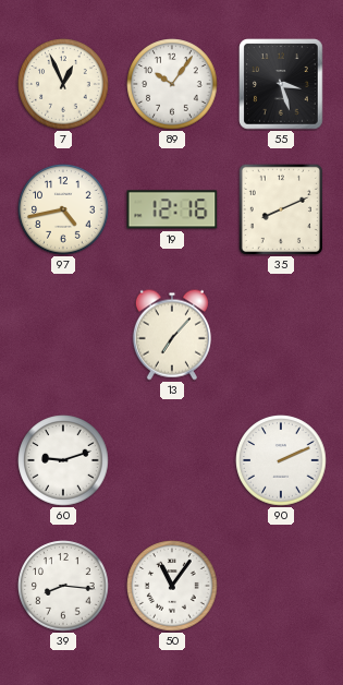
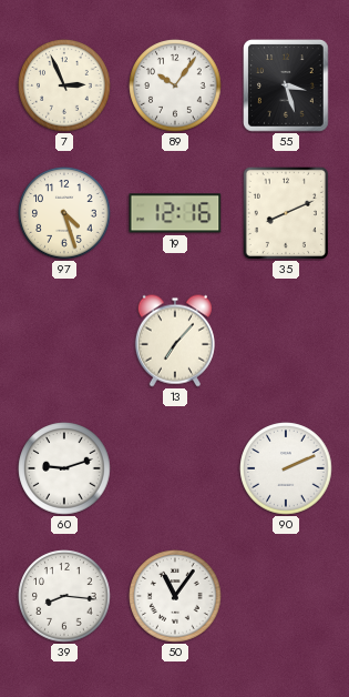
7: 12:56 -> 2:56 (64, 85)
97: 4:43 -> 4:27 (64, 213)
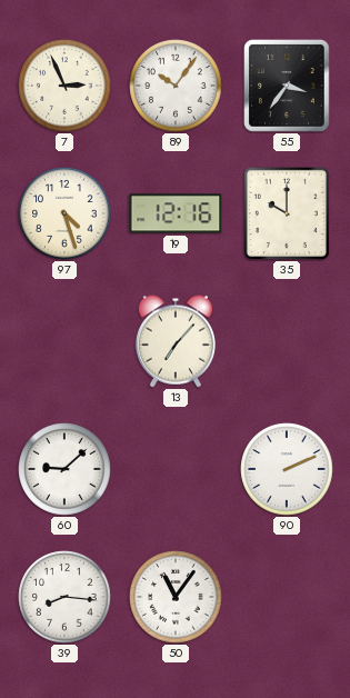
55: 3:27 -> 3:36 (287, 86)
35: 8:11 -> 10:00 (287, 213)
60: 9:12 -> 9:08 (64, 469)
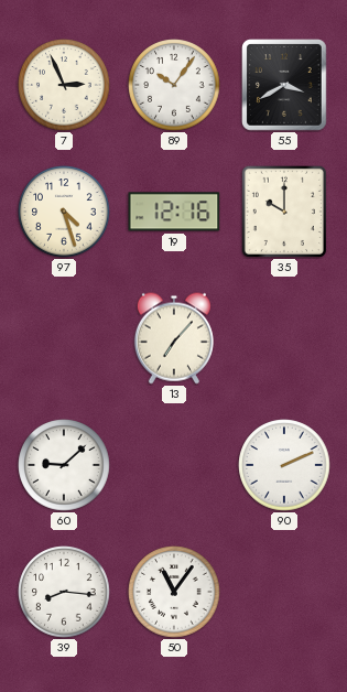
55: 3:36 -> 3:40 (284, 85)
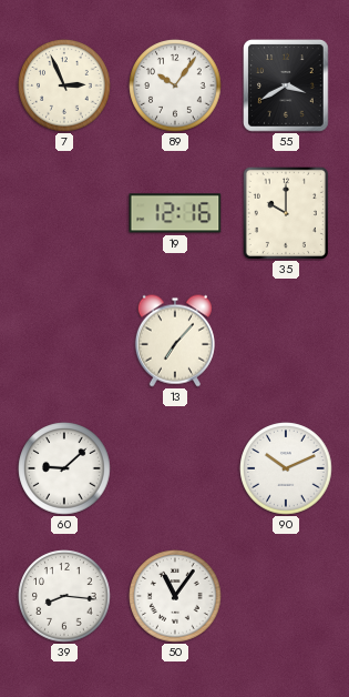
97: 4:27 -> none (64, 212)
90: 2:11 -> 10:11 (286, 468)
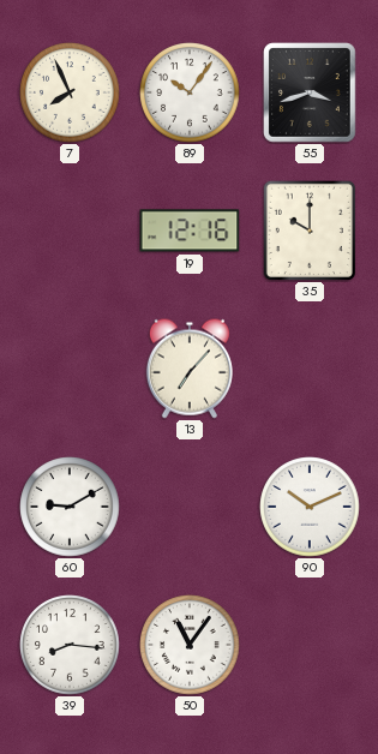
7: 2:56 -> 7:56 (70, 92)
55: 3:40 -> 3:42 (310, 92)
60: 9:08 -> 9:10 (70, 507)
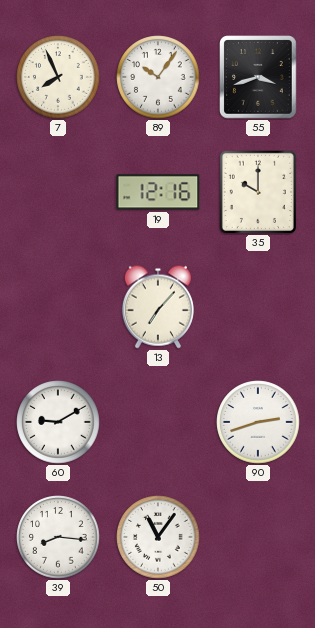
90: 10:11 -> 2:42 (258, 422)
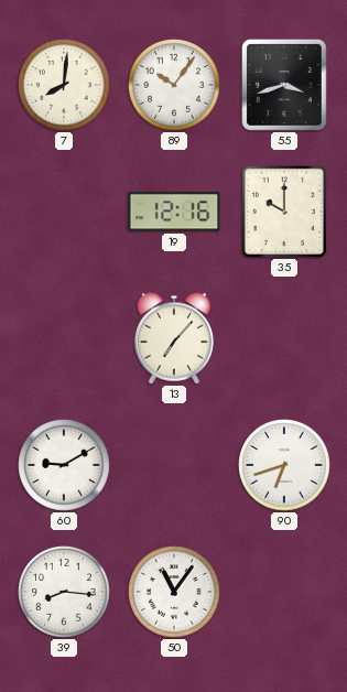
7: 7:56 -> 8:01 (64, 85)
90: 2:42 -> 6:42 (284, 465)
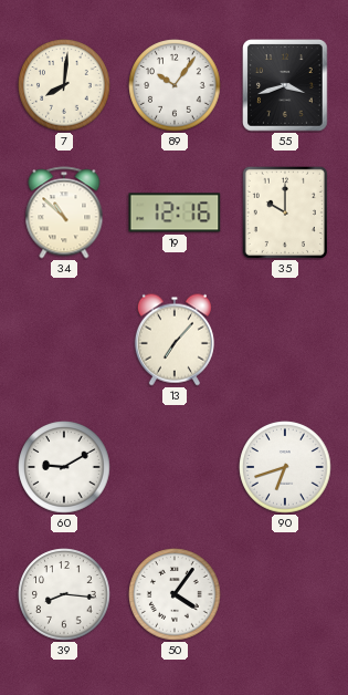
34: none -> 10:52 (64, 212)
50: 11:06 -> 4:06 (175, 594)
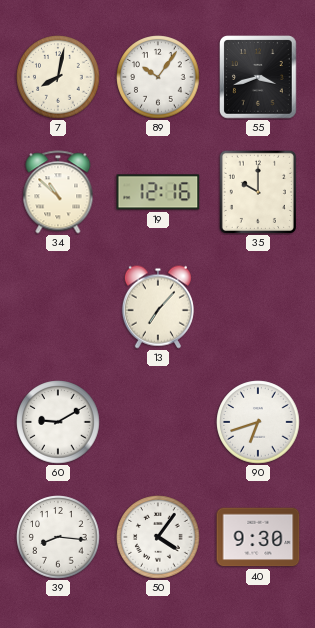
7: 8:01 -> 8:02 (58, 77)
40: none -> 9:30 (258, 537)
